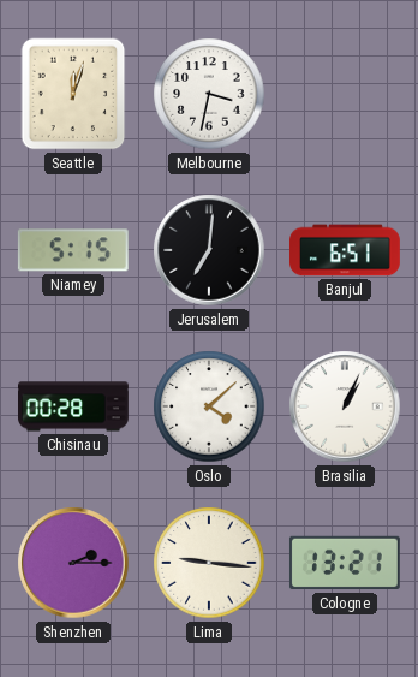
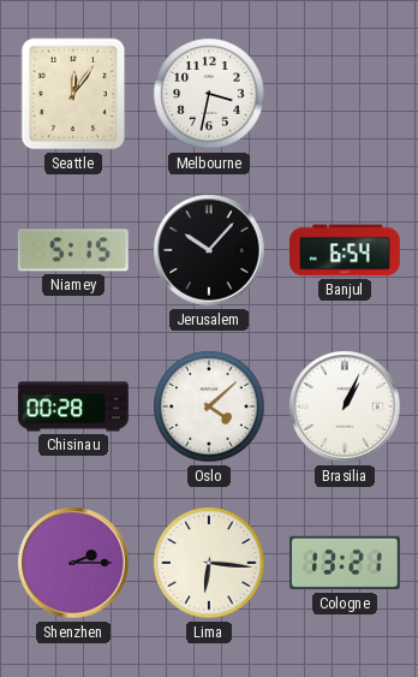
Seattle: 12:03 -> 12:06 (73, 94)
Jerusalem: 7:01 -> 10:07 (209, 250)
Banjul: 6:51 -> 6:54 (346, 250)
Lima: 9:16 -> 6:16 (209, 563)
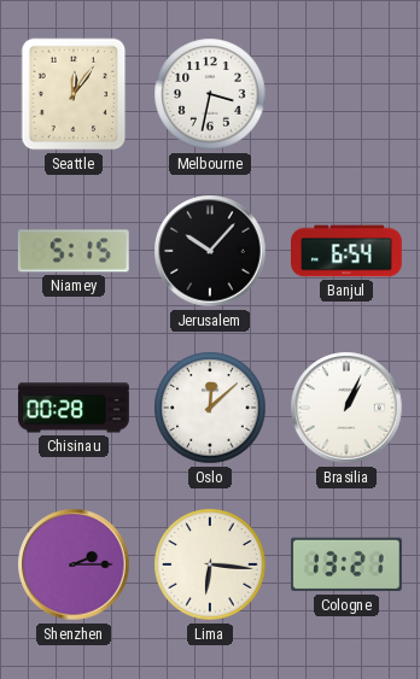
Oslo: 4:08 -> 12:08 (210, 408)
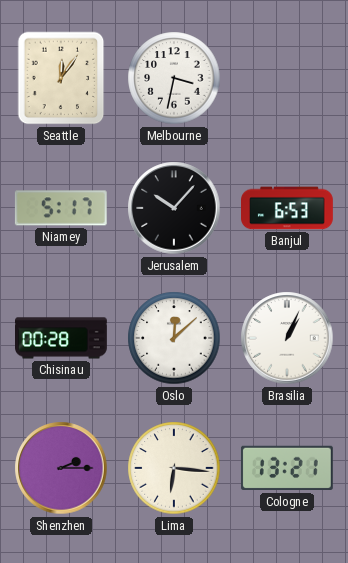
Niamey: 5:15 -> 5:17 (61, 208)
Banjul: 6:54 -> 6:53 (288, 208)
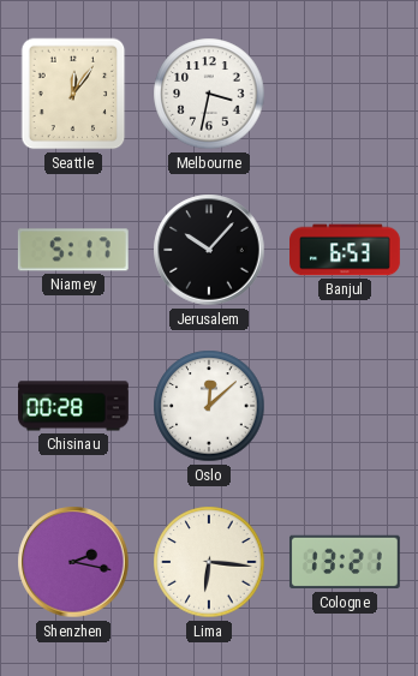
Brasilia: 1:04 -> none (287, 338)
Shenzhen: 2:15 -> 2:17 (73, 562)
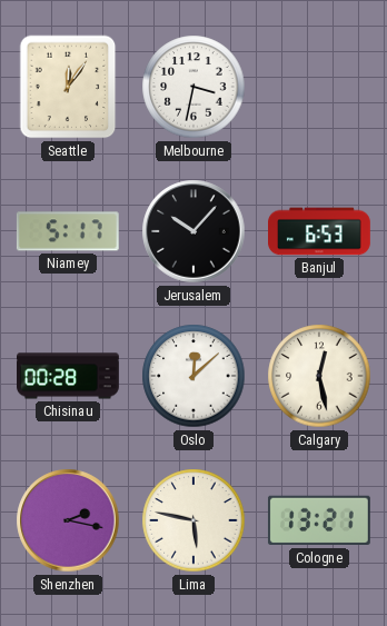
Calgary: none -> 12:28 (319, 376)
Lima: 6:16 -> 5:47 (193, 520)
